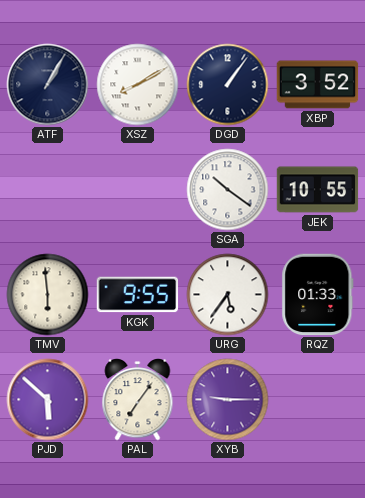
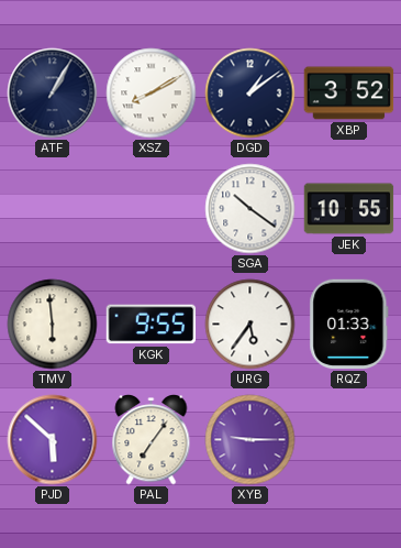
DGD: 1:06 -> 1:09 (250, 94)
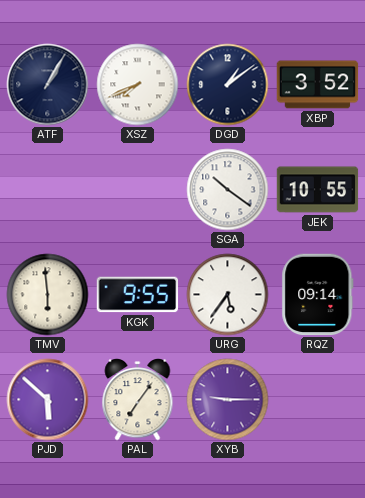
XSZ: 8:10 -> 7:41 (138, 85)
RQZ: 01:33 -> 09:14 (318, 295)
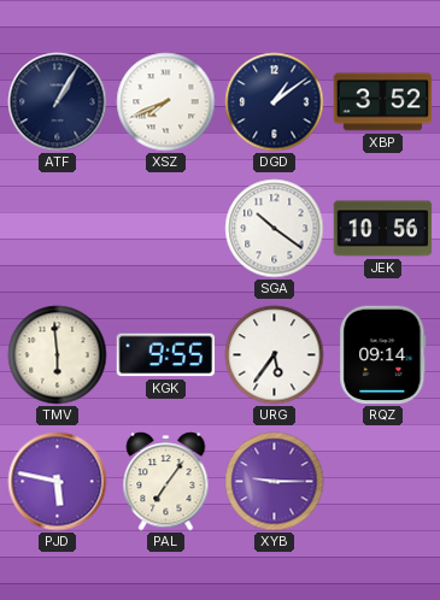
JEK: 10:55 -> 10:56 (383, 229)
PJD: 5:52 -> 5:47 (58, 482)
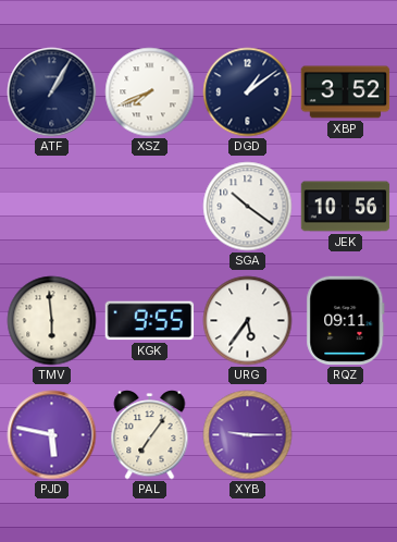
RQZ: 09:14 -> 09:11 (346, 321)
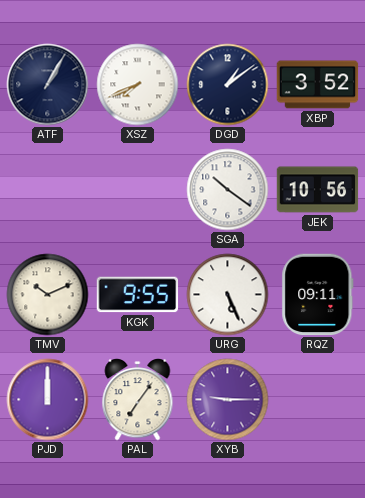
TMV: 5:59 -> 10:11 (48, 295)
URG: 5:36 -> 5:26 (228, 295)
PJD: 5:47 -> 12:00 (48, 400)
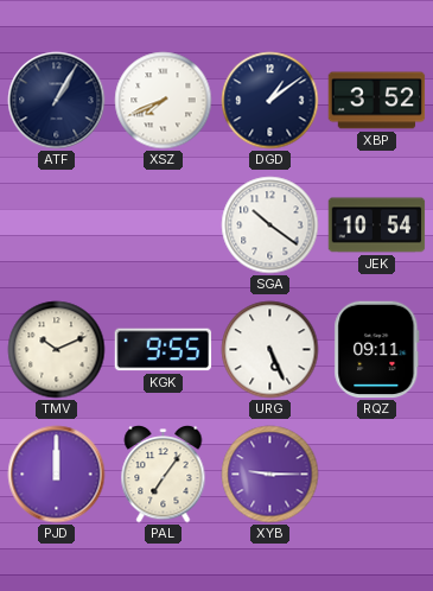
JEK: 10:56 -> 10:54 (377, 225)
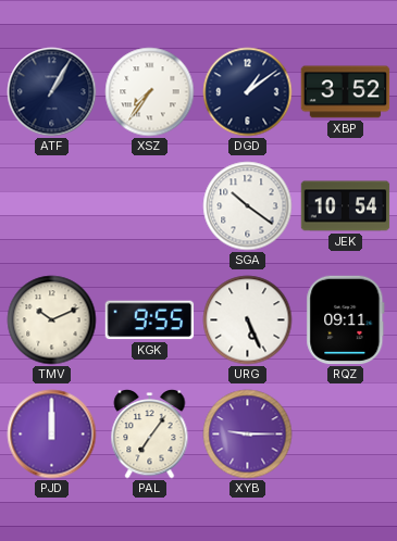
XSZ: 7:41 -> 7:36 (150, 92)
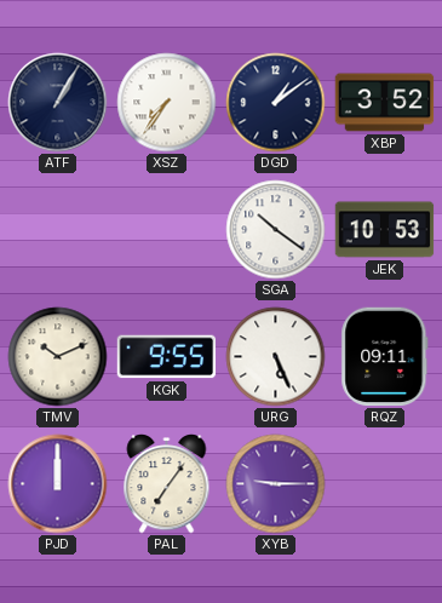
JEK: 10:54 -> 10:53 (385, 230)
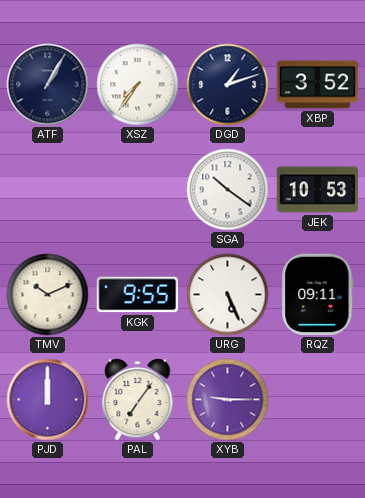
DGD: 1:09 -> 1:12 (228, 85)
